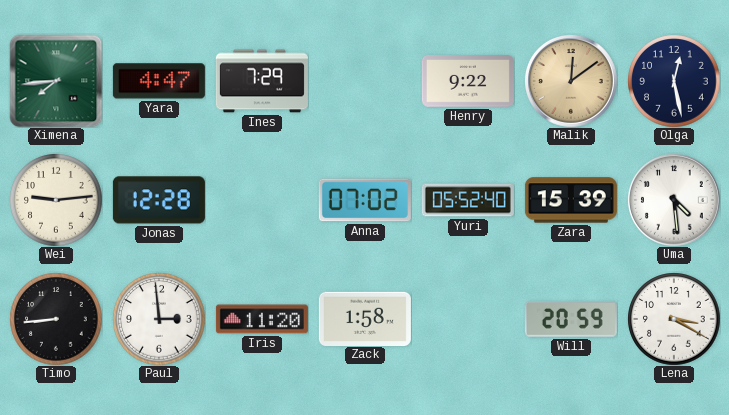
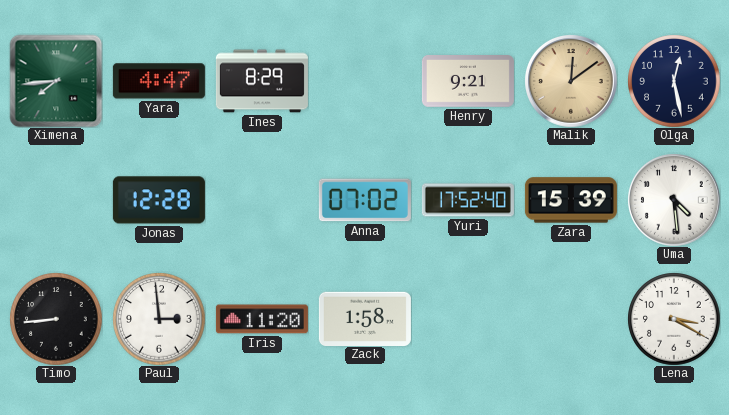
Ines: 7:29 -> 8:29 (262, 81)
Henry: 9:22 -> 9:21 (468, 82)
Wei: 9:14 -> none (56, 200)
Yuri: 05:52 -> 17:52 (468, 200)
Will: 20:59 -> none (571, 320)
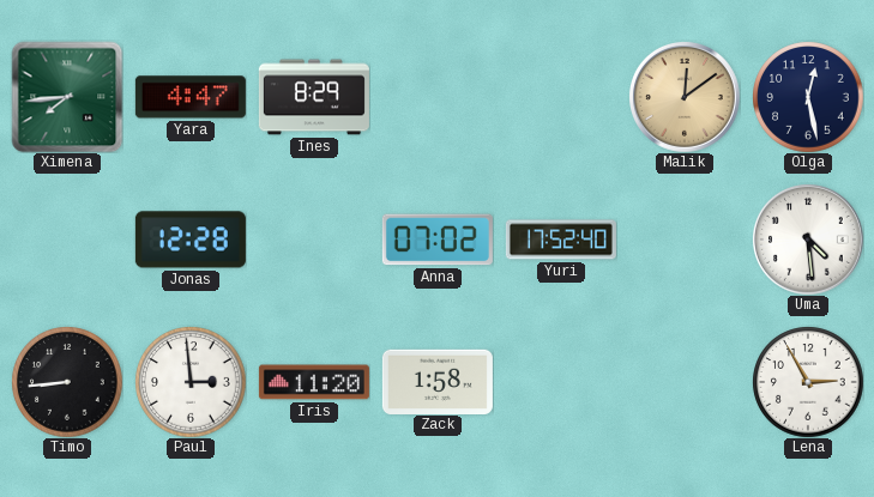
Henry: 9:21 -> none (468, 82)
Zara: 15:39 -> none (571, 200)
Lena: 3:20 -> 2:55 (808, 382)
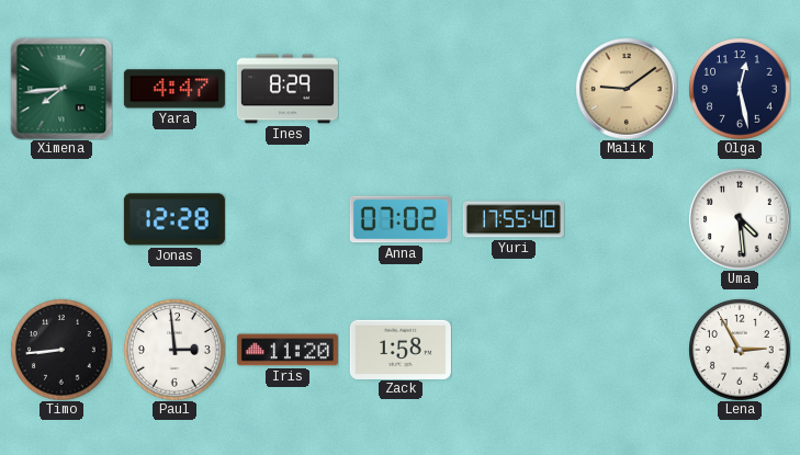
Malik: 12:09 -> 9:09 (627, 89)
Yuri: 17:52 -> 17:55 (514, 219)
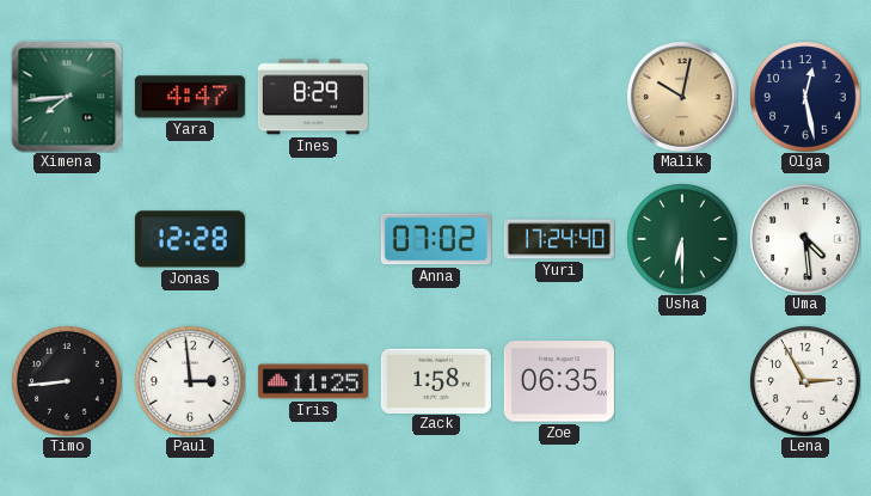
Malik: 9:09 -> 10:02 (682, 97)
Yuri: 17:55 -> 17:24 (559, 239)
Usha: none -> 6:30 (682, 239)
Iris: 11:20 -> 11:25 (313, 381)
Zoe: none -> 06:35 (559, 381)
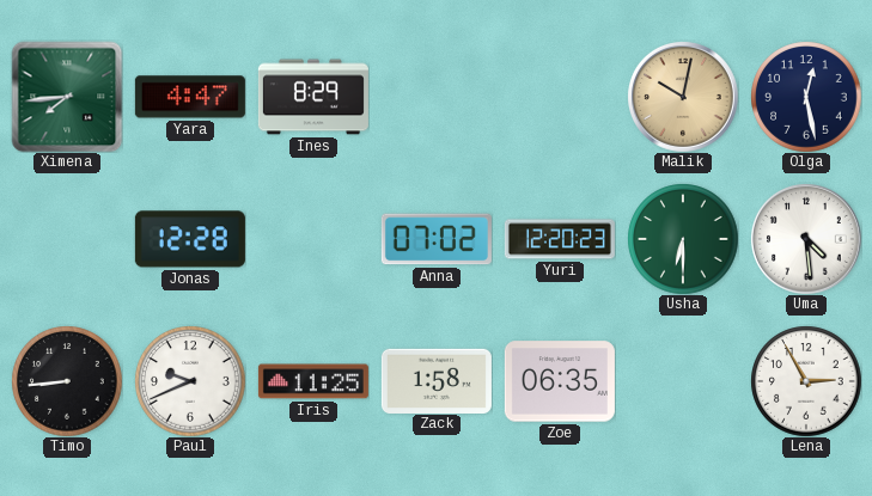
Yuri: 17:24 -> 12:20 (560, 239)
Paul: 2:59 -> 9:41 (190, 381)
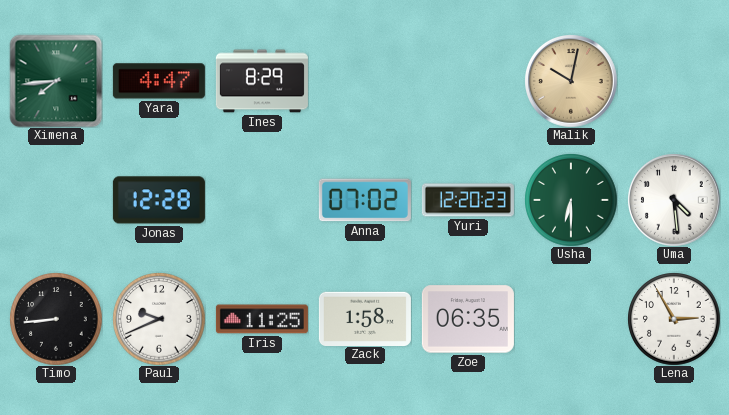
Olga: 12:28 -> none (806, 97)
